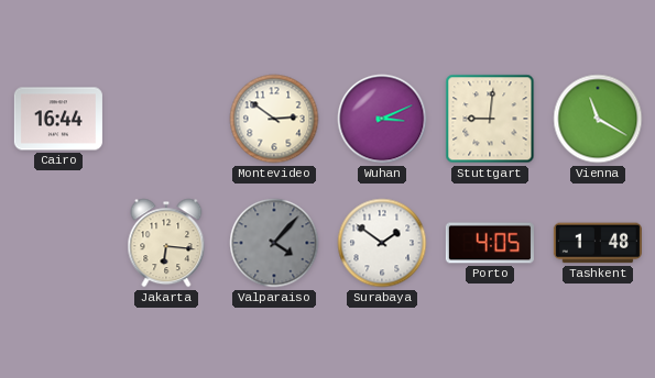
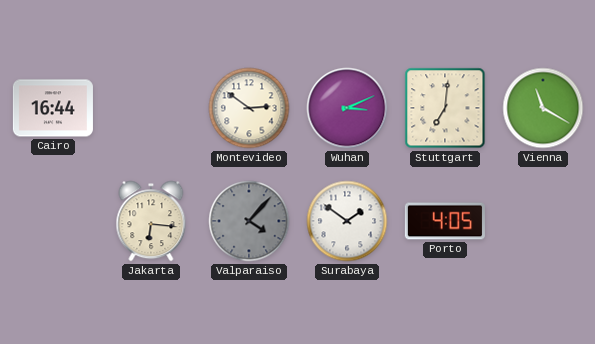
Stuttgart: 9:01 -> 7:01 (445, 108)
Tashkent: 1:48 -> none (598, 243)
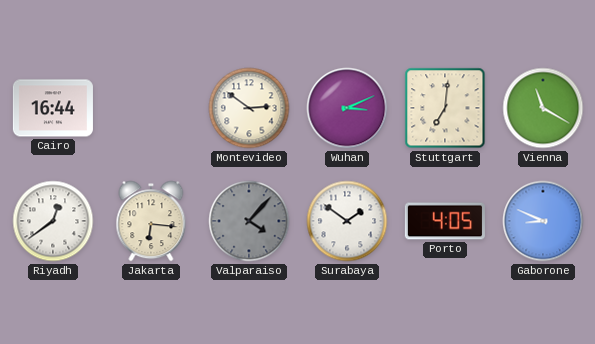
Riyadh: none -> 12:39 (53, 221)
Gaborone: none -> 8:49 (543, 221)
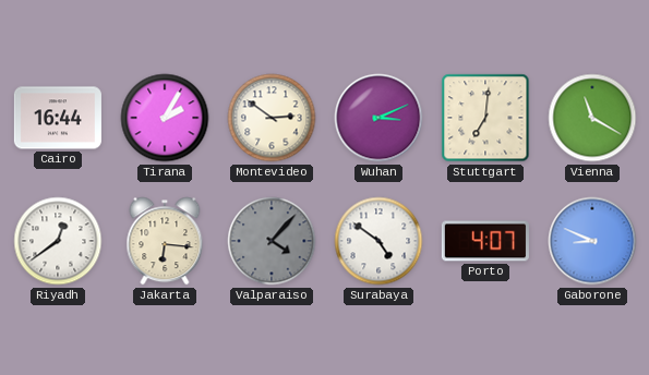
Tirana: none -> 2:05 (165, 118)
Surabaya: 1:51 -> 4:51 (378, 241)
Porto: 4:05 -> 4:07 (485, 241)
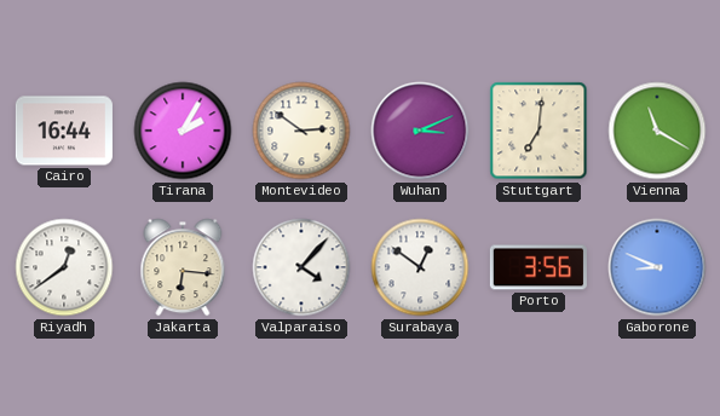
Valparaiso dial: grey -> white (301, 267)
Surabaya: 4:51 -> 12:51 (420, 267)
Porto: 4:07 -> 3:56 (538, 267)
